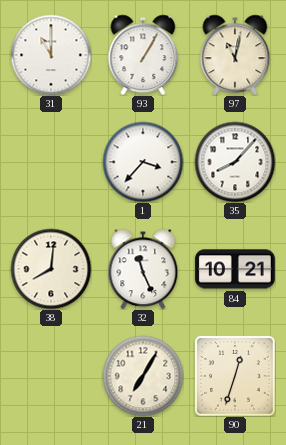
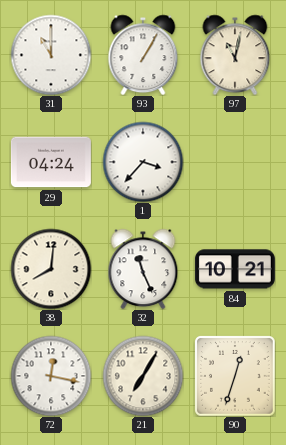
29: none -> 04:24 (51, 162)
35: 8:07 -> none (235, 162)
72: none -> 12:17 (51, 376)
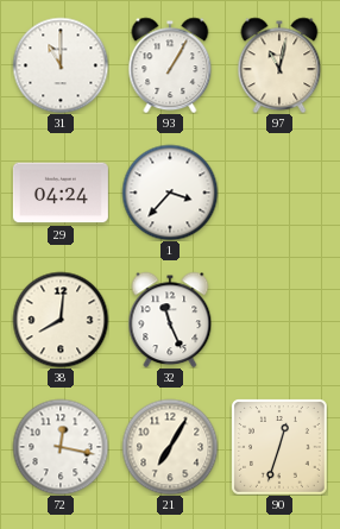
84: 10:21 -> none (235, 269)
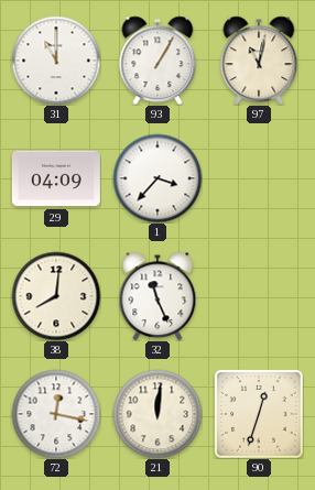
29: 04:24 -> 04:09 (56, 178)
21: 7:05 -> 12:01 (157, 414)
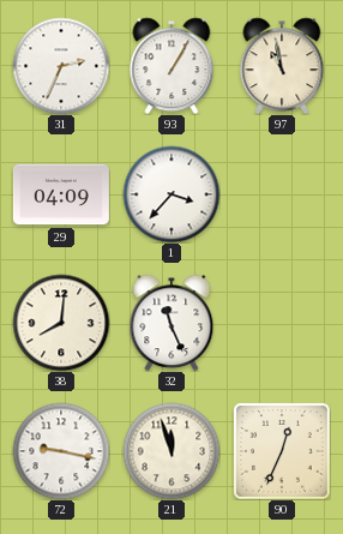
31: 11:00 -> 2:34 (61, 66)
97: 11:02 -> 10:58 (282, 66)
72: 12:17 -> 9:17 (61, 451)
21: 12:01 -> 11:57 (171, 451)
90: 12:33 -> 12:34 (282, 451)
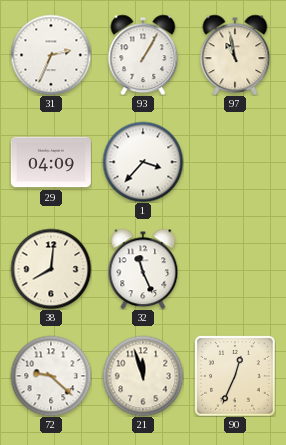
72: 9:17 -> 9:22 (51, 376)
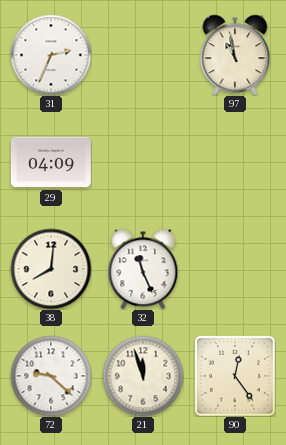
93: 1:05 -> none (143, 55)
1: 3:37 -> none (143, 162)
90: 12:34 -> 12:24 (235, 376)
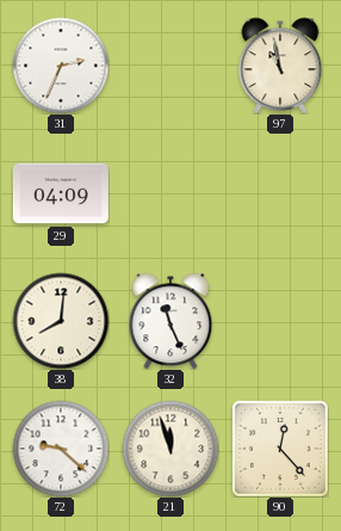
90: 12:24 -> 12:23 (280, 449)
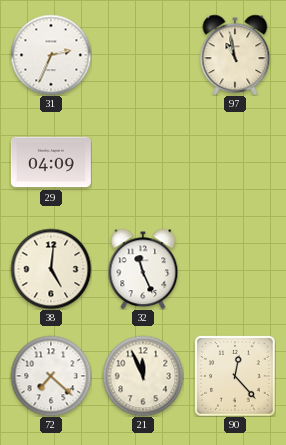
38: 8:01 -> 5:01 (51, 269)
72: 9:22 -> 7:22 (51, 376)
21: 11:57 -> 11:56 (143, 376)
